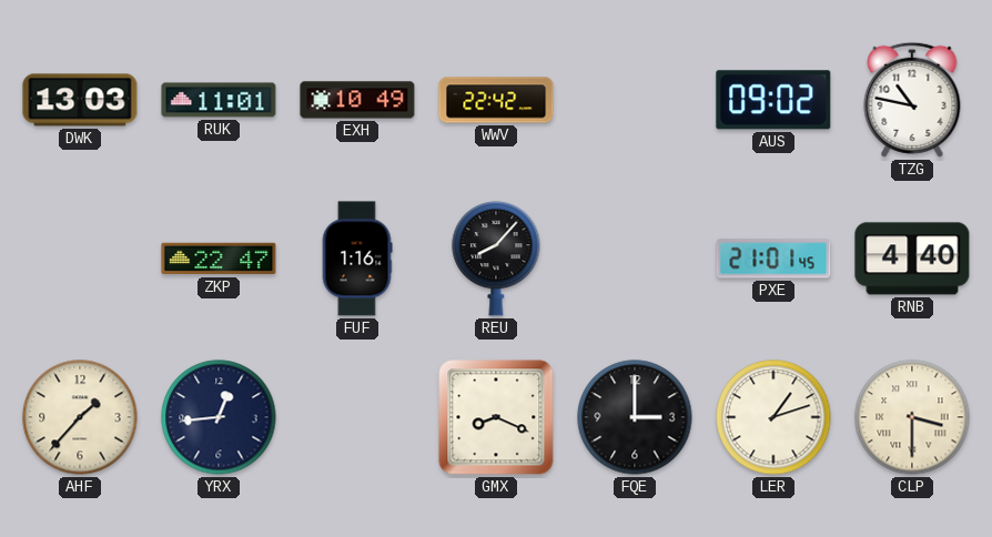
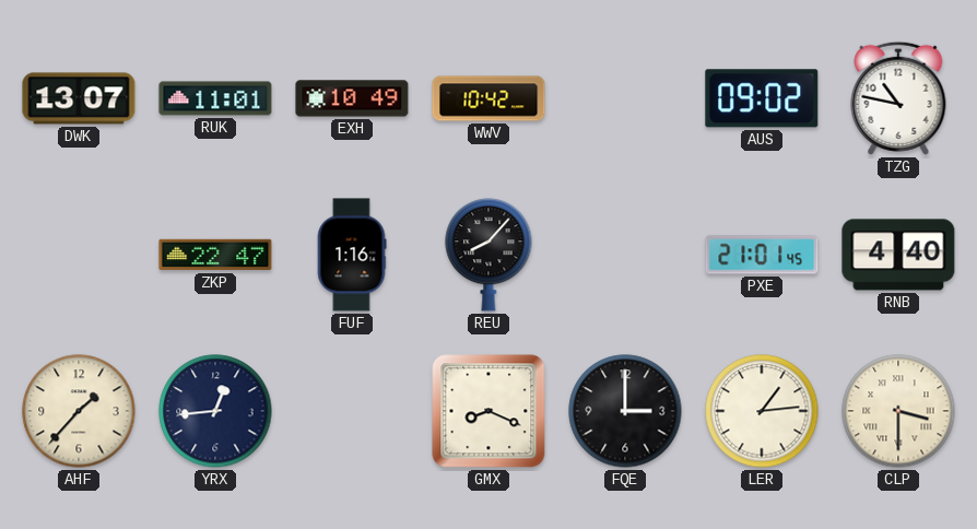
DWK: 13:03 -> 13:07 (79, 98)
WWV: 22:42 -> 10:42 (489, 98)
LER: 1:12 -> 1:14 (762, 411)
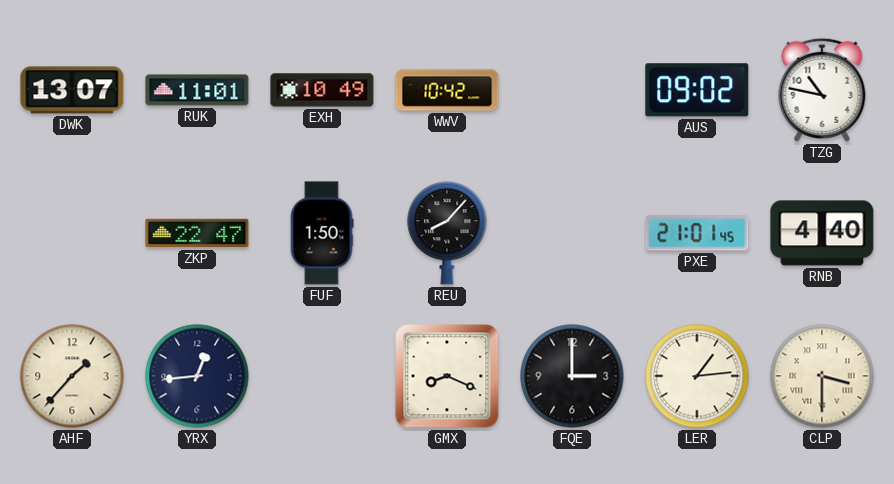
FUF: 1:16 -> 1:50 (322, 233)
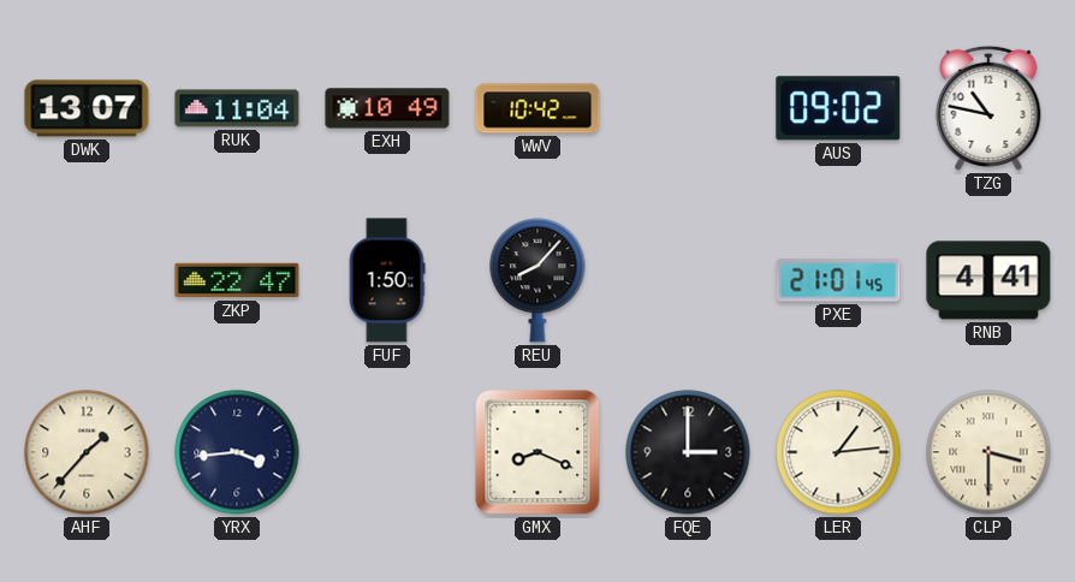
RUK: 11:01 -> 11:04 (237, 108)
RNB: 4:40 -> 4:41 (988, 280)
YRX: 12:44 -> 3:44 (237, 452)
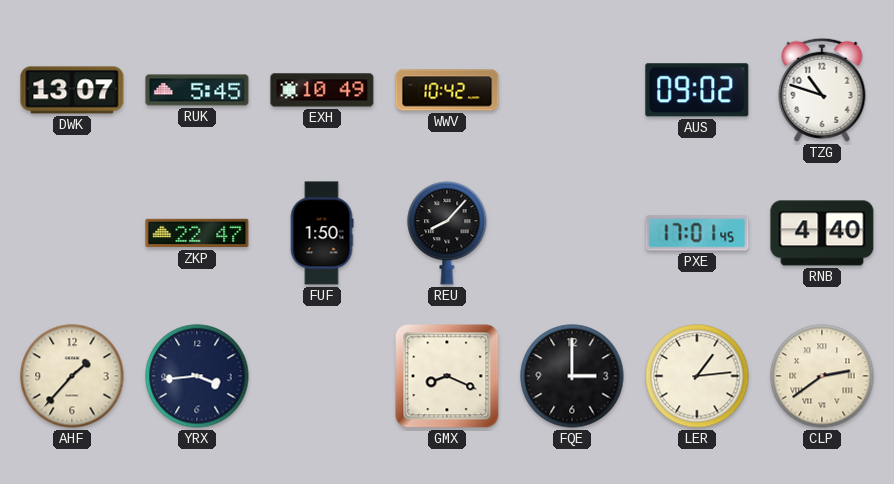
RUK: 11:04 -> 5:45 (197, 90)
TZG: 10:47 -> 10:48 (822, 90)
PXE: 21:01 -> 17:01 (697, 233)
RNB: 4:41 -> 4:40 (822, 233)
CLP: 3:30 -> 2:39 (822, 376)
